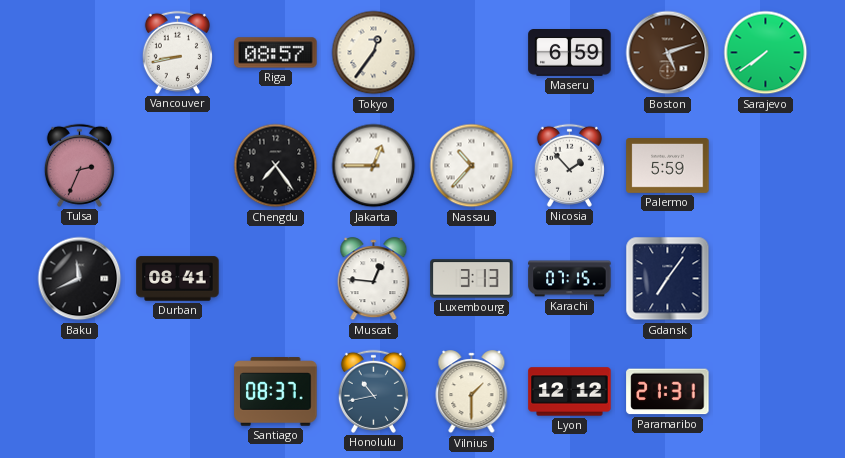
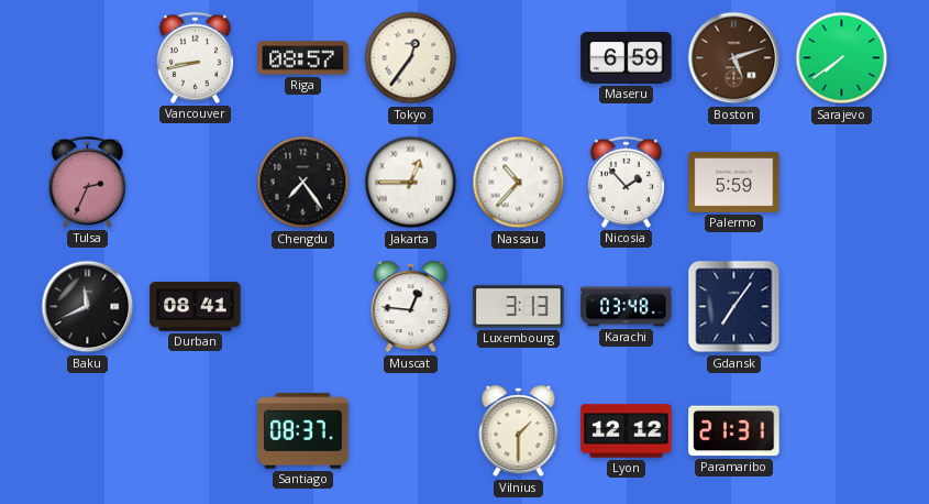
Karachi: 07:15 -> 03:48 (627, 307)
Honolulu: 10:43 -> none (373, 391)
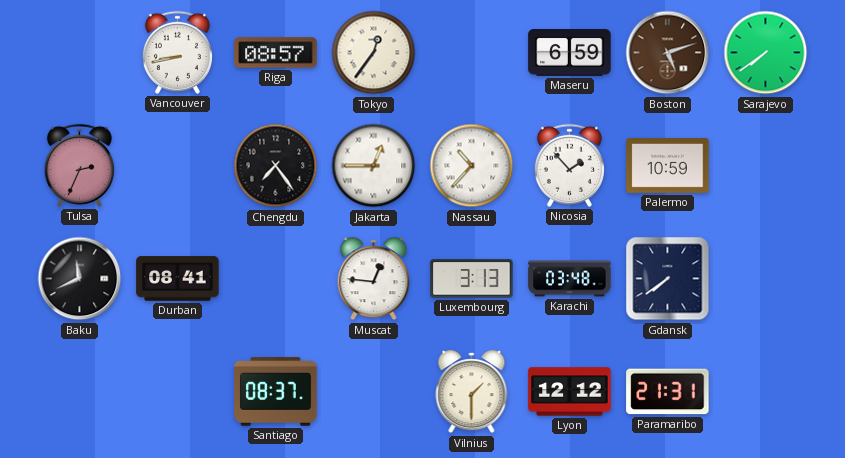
Palermo: 5:59 -> 10:59 (668, 166)
Gdansk: 7:06 -> 7:39 (668, 279)
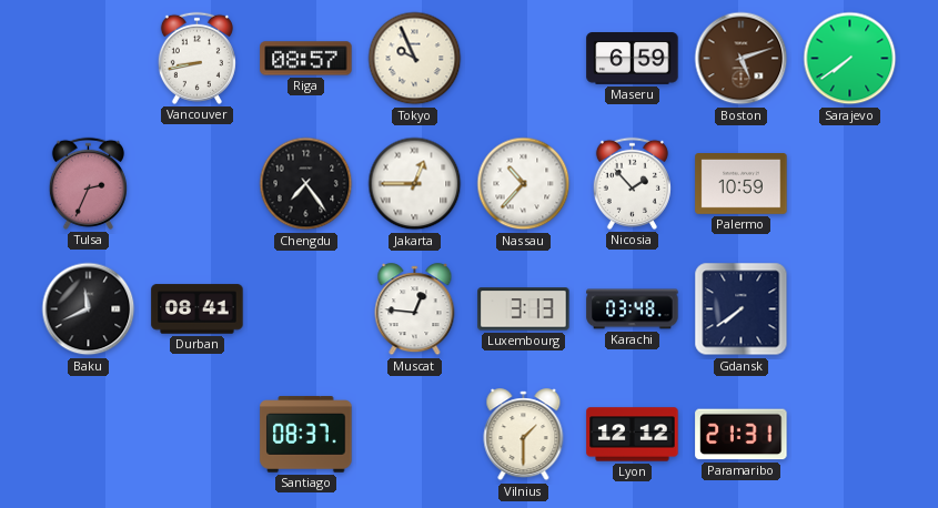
Tokyo: 12:36 -> 9:56 (415, 59)
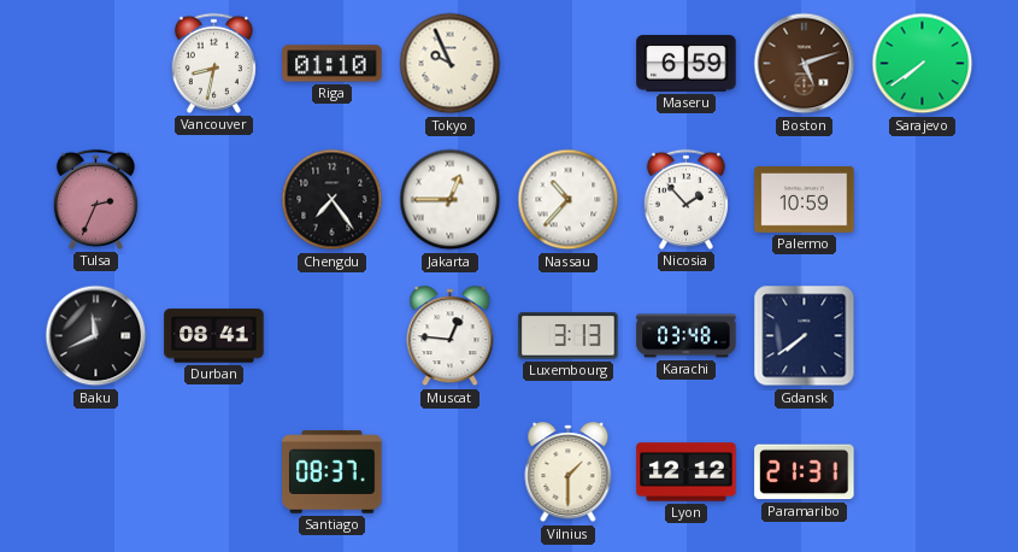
Vancouver: 8:43 -> 8:32 (213, 63)
Riga: 08:57 -> 01:10 (333, 64)
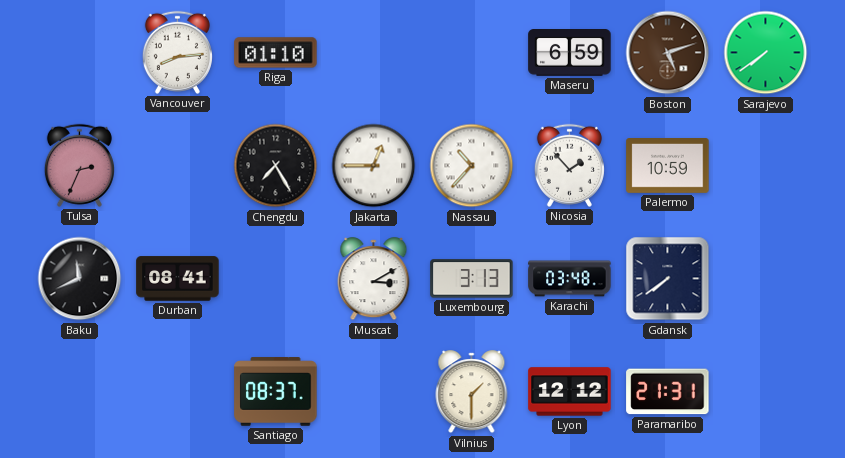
Vancouver: 8:32 -> 8:14 (177, 52)
Tokyo: 9:56 -> none (451, 64)
Chengdu: 7:24 -> 7:25 (276, 166)
Muscat: 12:46 -> 3:10 (374, 279)
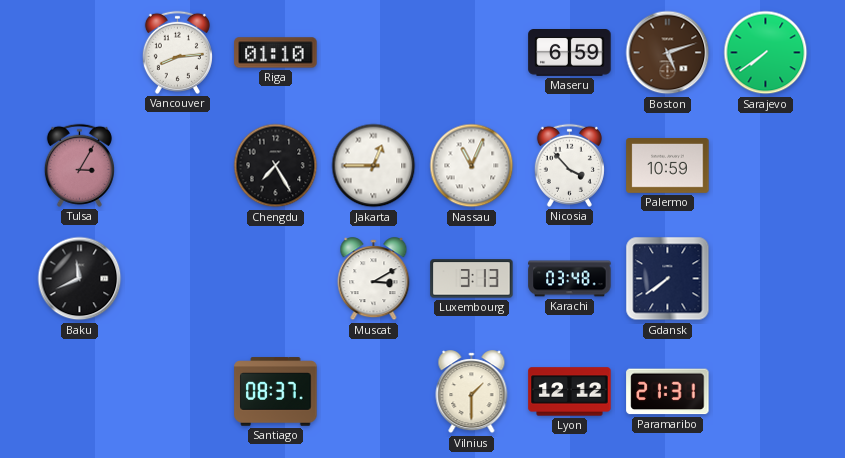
Tulsa: 2:34 -> 3:05 (79, 165)
Nassau: 10:37 -> 11:04 (472, 166)
Nicosia: 1:53 -> 3:53 (569, 165)
Durban: 08:41 -> none (178, 279)
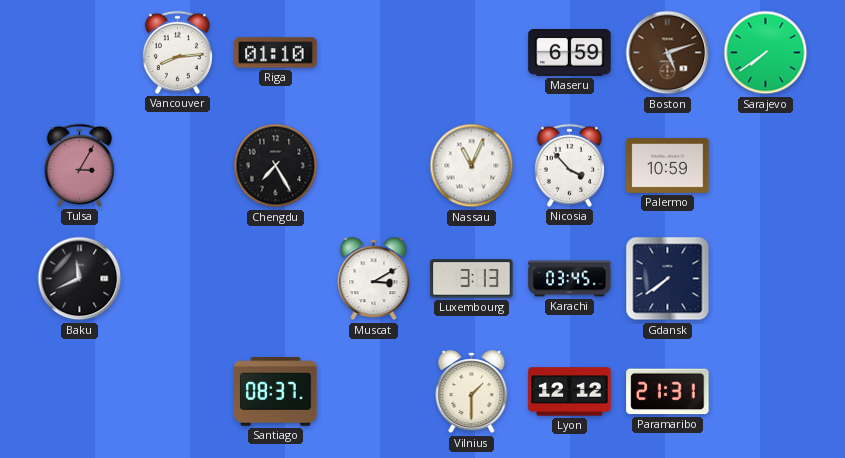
Jakarta: 12:45 -> none (374, 166)
Karachi: 03:48 -> 03:45 (570, 279)
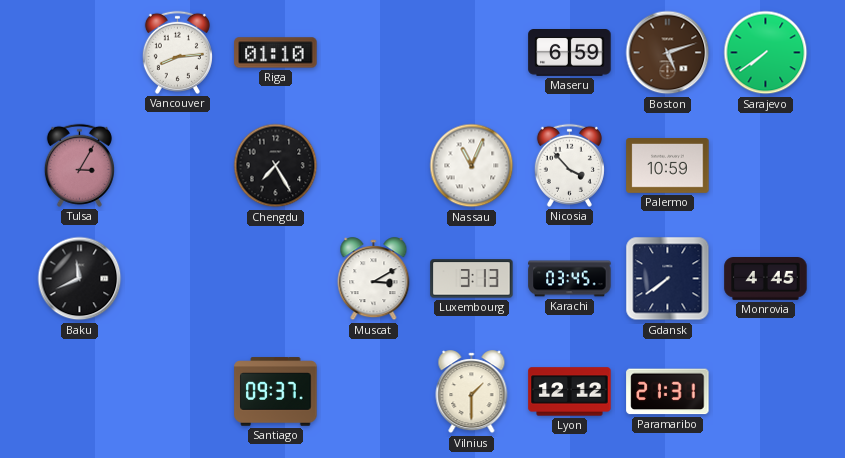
Monrovia: none -> 4:45 (766, 279)
Santiago: 08:37 -> 09:37 (276, 392)
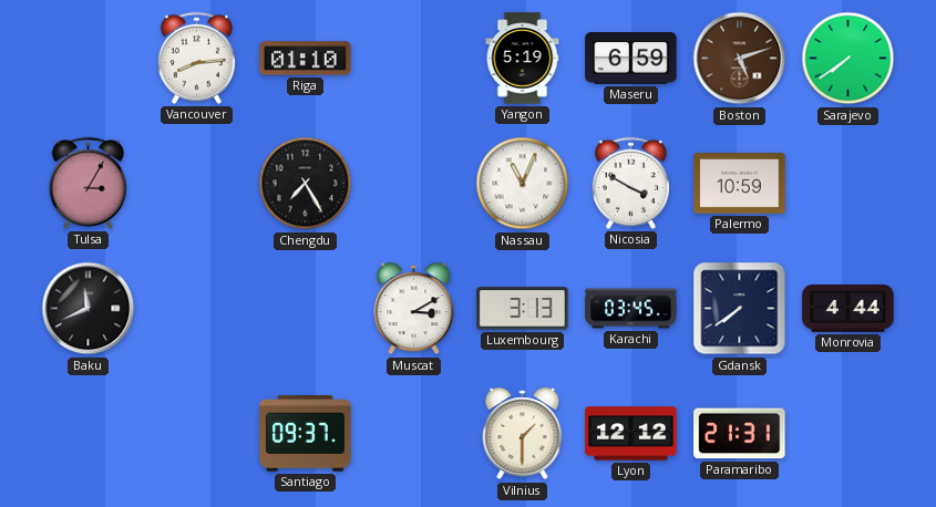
Yangon: none -> 5:19 (523, 59)
Nicosia: 3:53 -> 3:50 (630, 183)
Monrovia: 4:45 -> 4:44 (848, 309)
